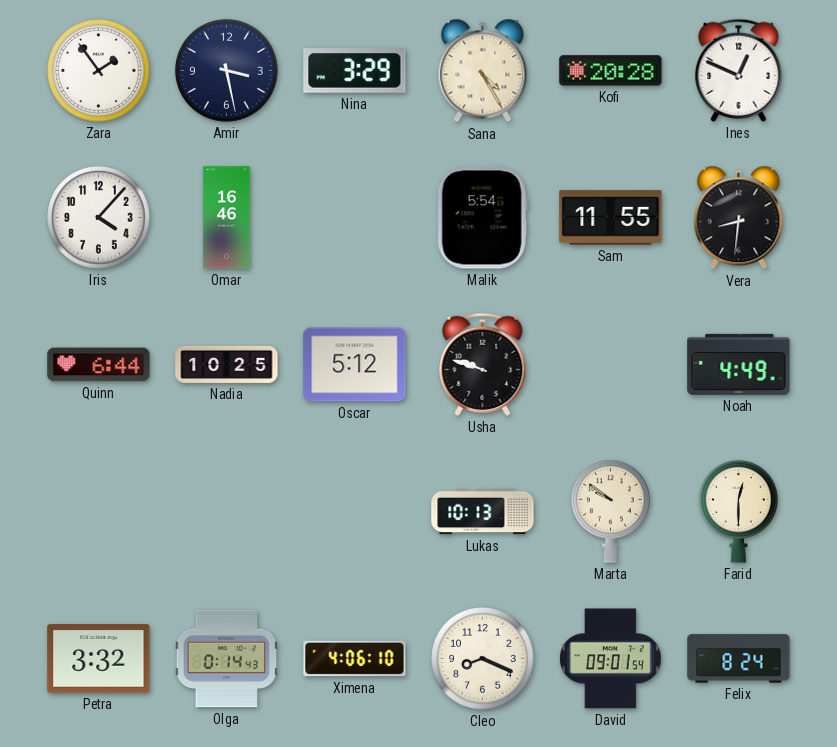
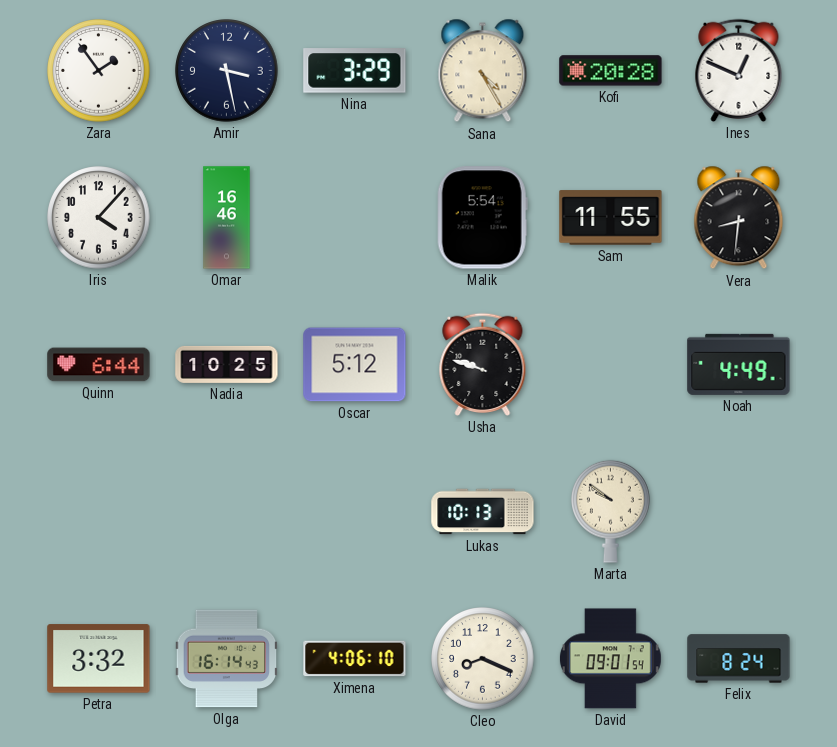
Farid: 12:30 -> none (739, 511)
Olga: 0:14 -> 16:14 (227, 659)
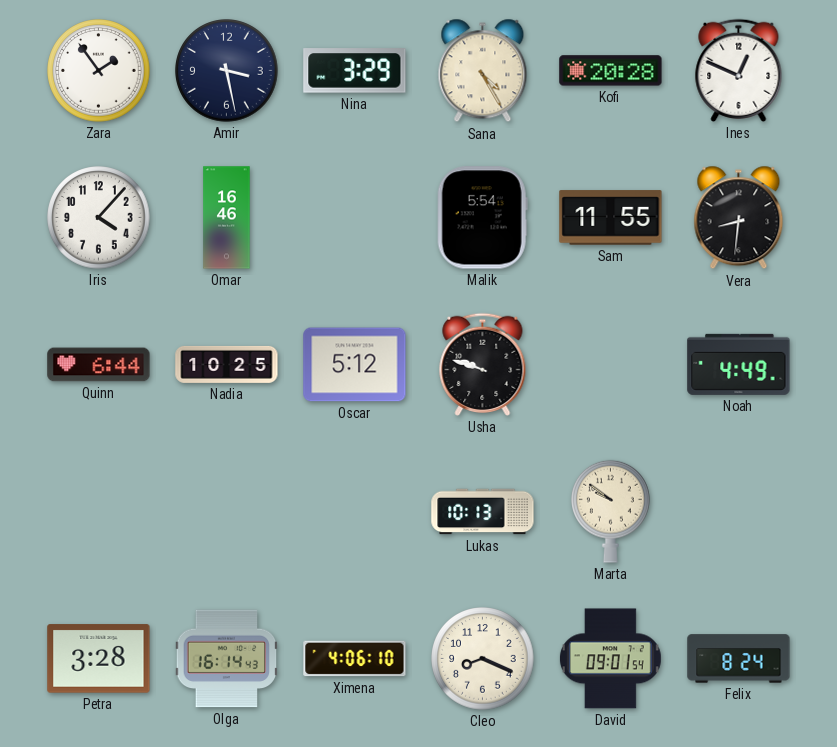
Petra: 3:32 -> 3:28 (99, 659)
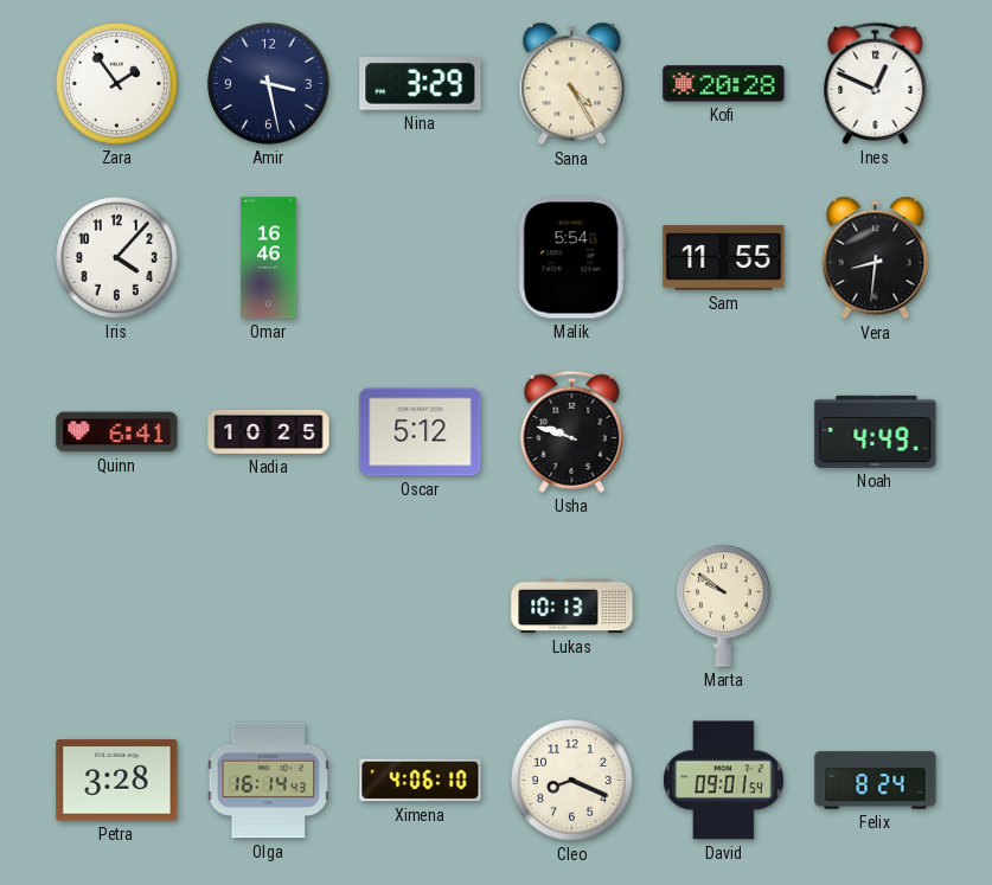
Quinn: 6:44 -> 6:41 (117, 432)
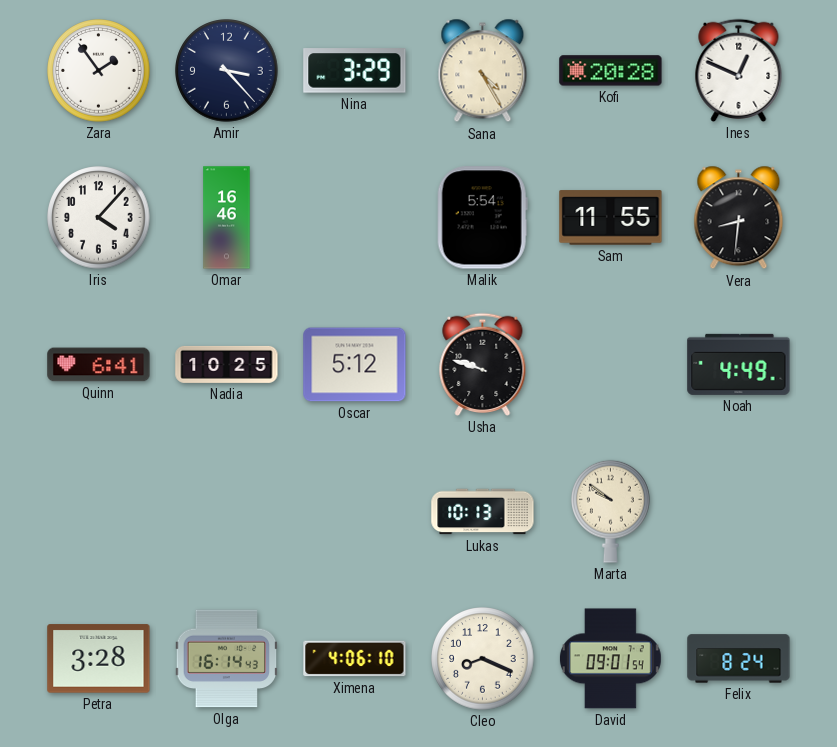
Amir: 3:28 -> 3:23 (227, 71)
